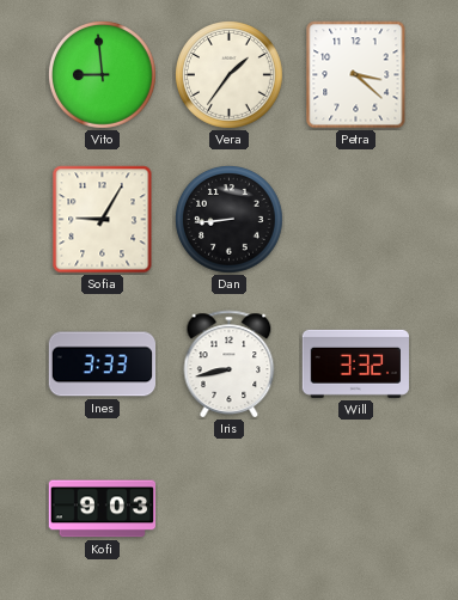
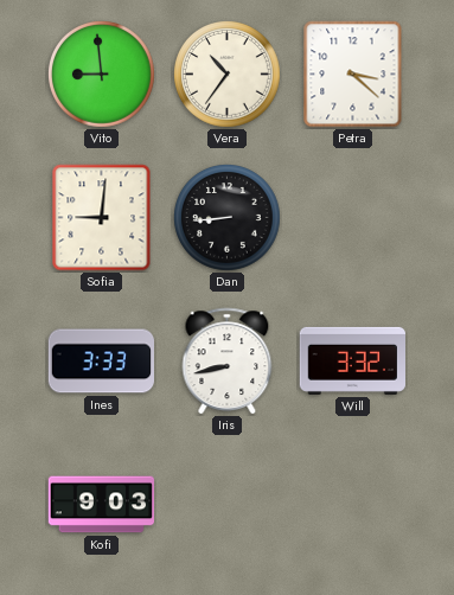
Vera: 1:36 -> 10:36 (228, 75)
Sofia: 9:05 -> 9:01 (102, 218)
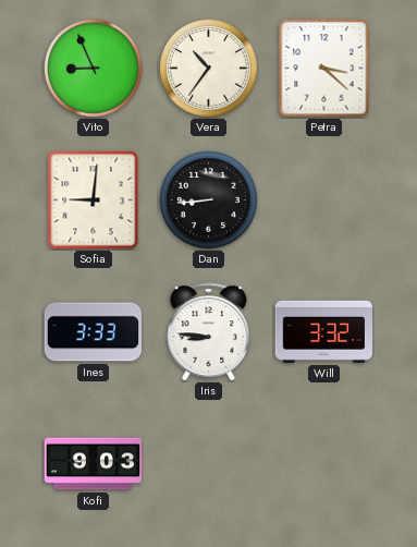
Vito: 8:59 -> 8:56 (94, 69)
Iris: 8:43 -> 8:46 (209, 332)
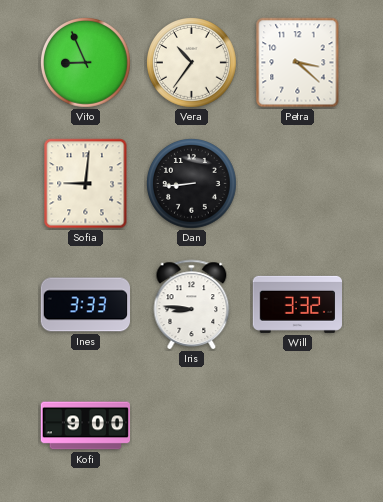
Kofi: 9:03 -> 9:00 (85, 426)
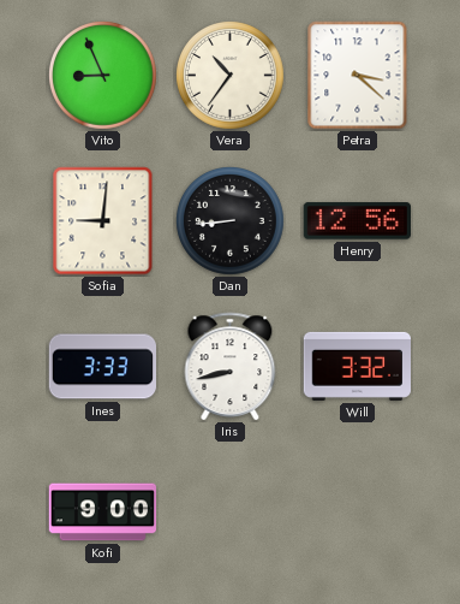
Henry: none -> 12:56 (357, 221)
Iris: 8:46 -> 8:43 (231, 367)
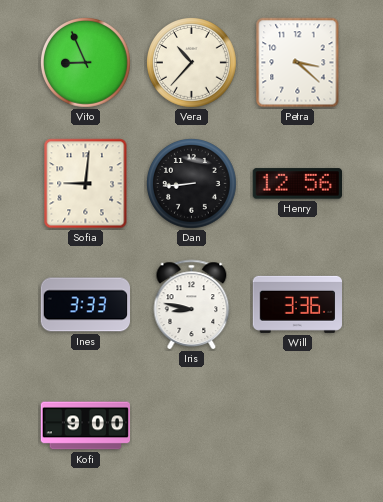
Vera: 10:36 -> 10:37 (192, 63)
Iris: 8:43 -> 8:47 (192, 305)
Will: 3:32 -> 3:36 (297, 304)
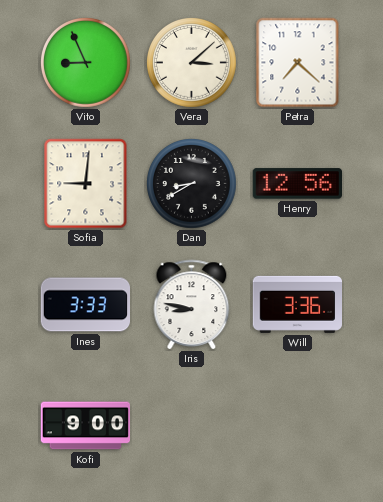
Vera: 10:37 -> 3:08 (192, 63)
Petra: 3:22 -> 7:22 (298, 63)
Dan: 8:44 -> 8:40 (192, 184)
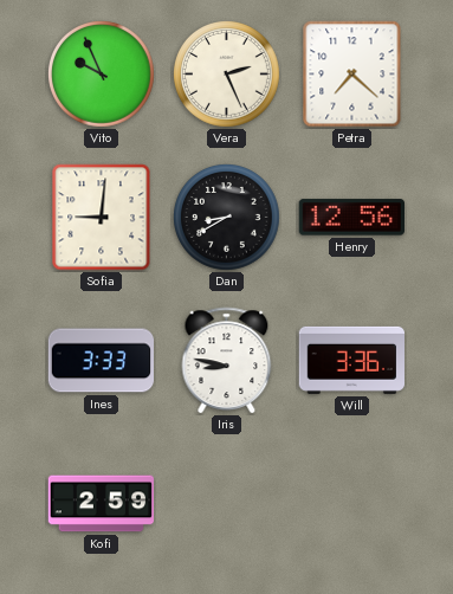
Vito: 8:56 -> 9:56 (102, 75)
Vera: 3:08 -> 2:26 (227, 75)
Kofi: 9:00 -> 2:59 (101, 504)
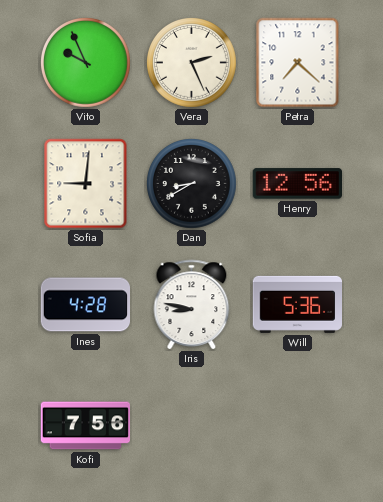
Ines: 3:33 -> 4:28 (86, 305)
Will: 3:36 -> 5:36 (297, 304)
Kofi: 2:59 -> 7:56 (85, 426)
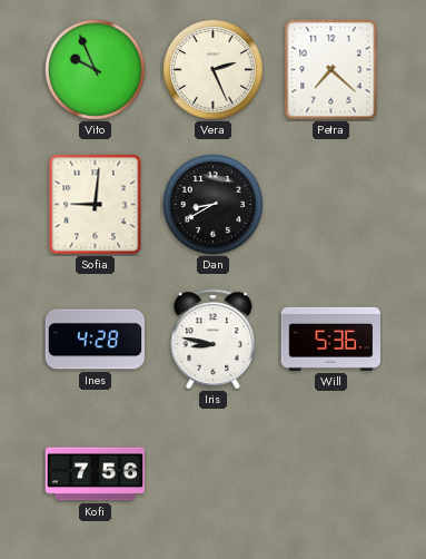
Henry: 12:56 -> none (297, 184)
